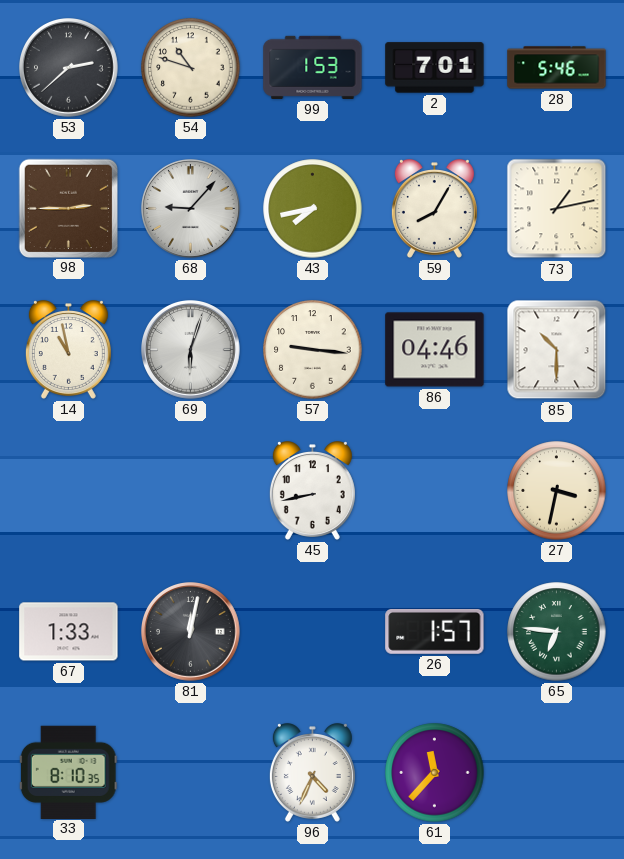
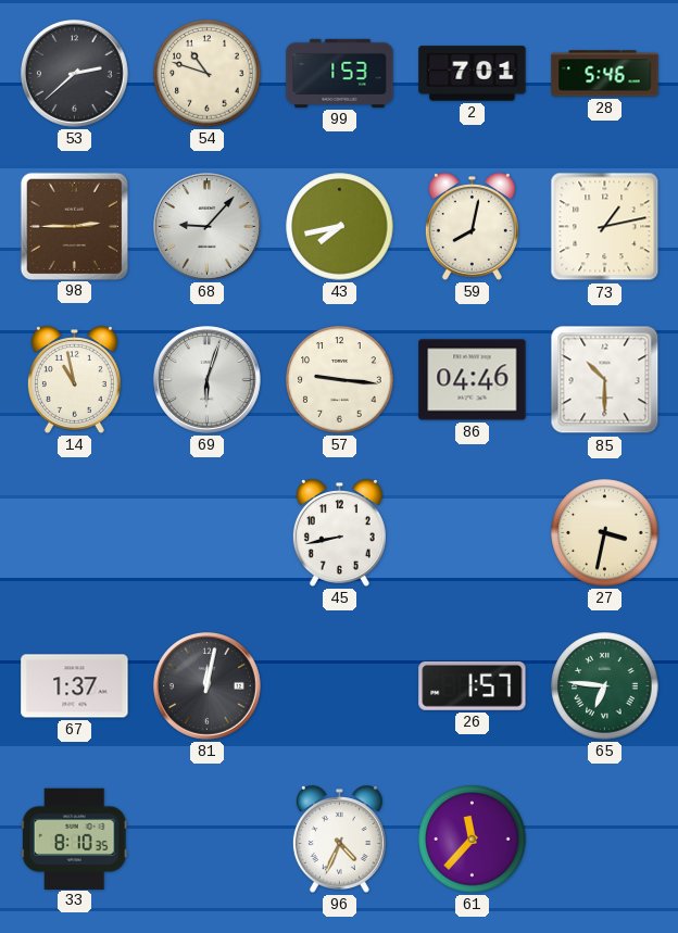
59: 8:05 -> 8:02 (472, 227)
67: 1:33 -> 1:37 (75, 686)
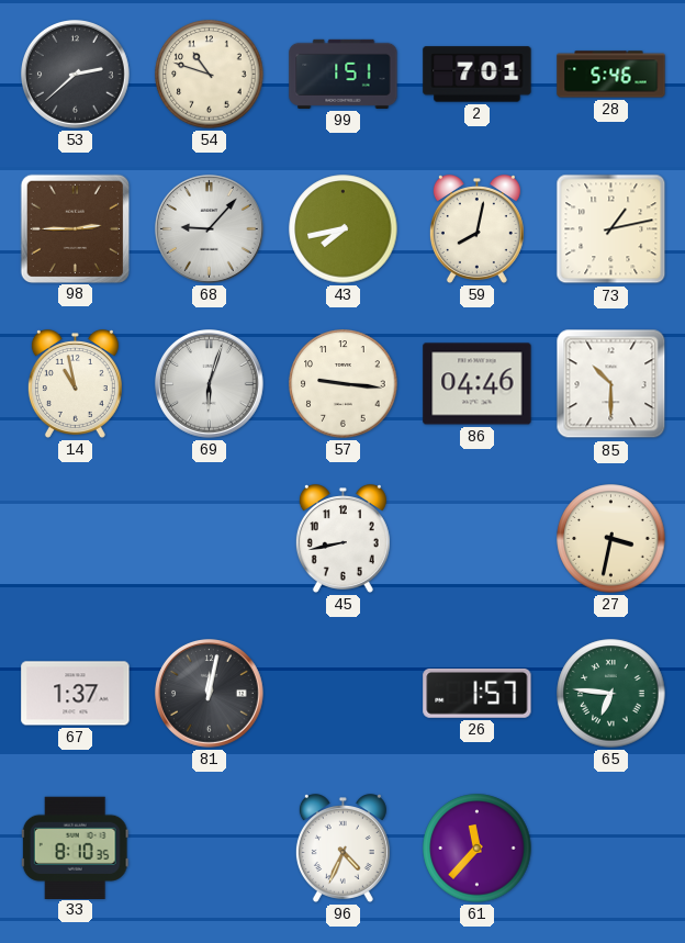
99: 1:53 -> 1:51 (344, 74)
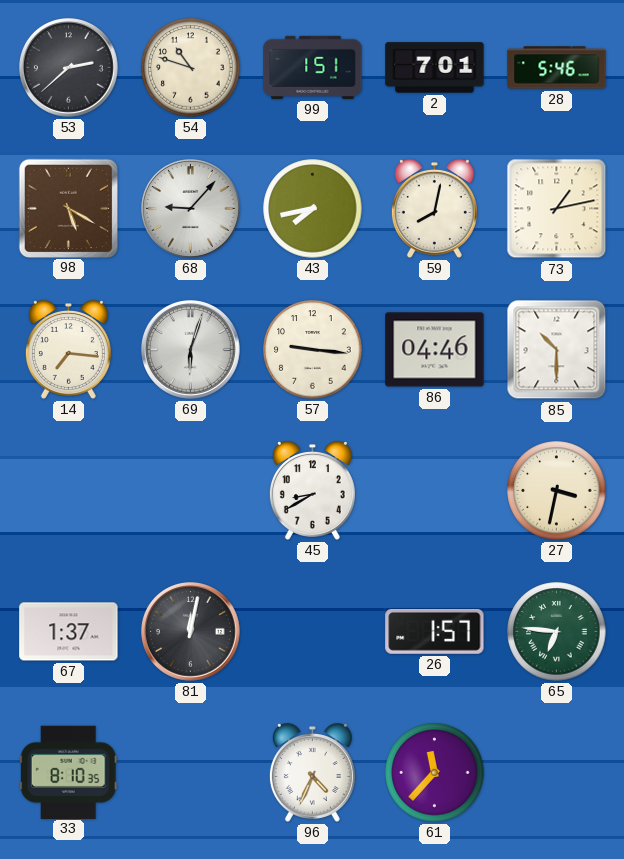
98: 2:45 -> 5:20 (68, 208)
14: 10:58 -> 7:16 (68, 350)
45: 8:43 -> 8:40 (312, 491)
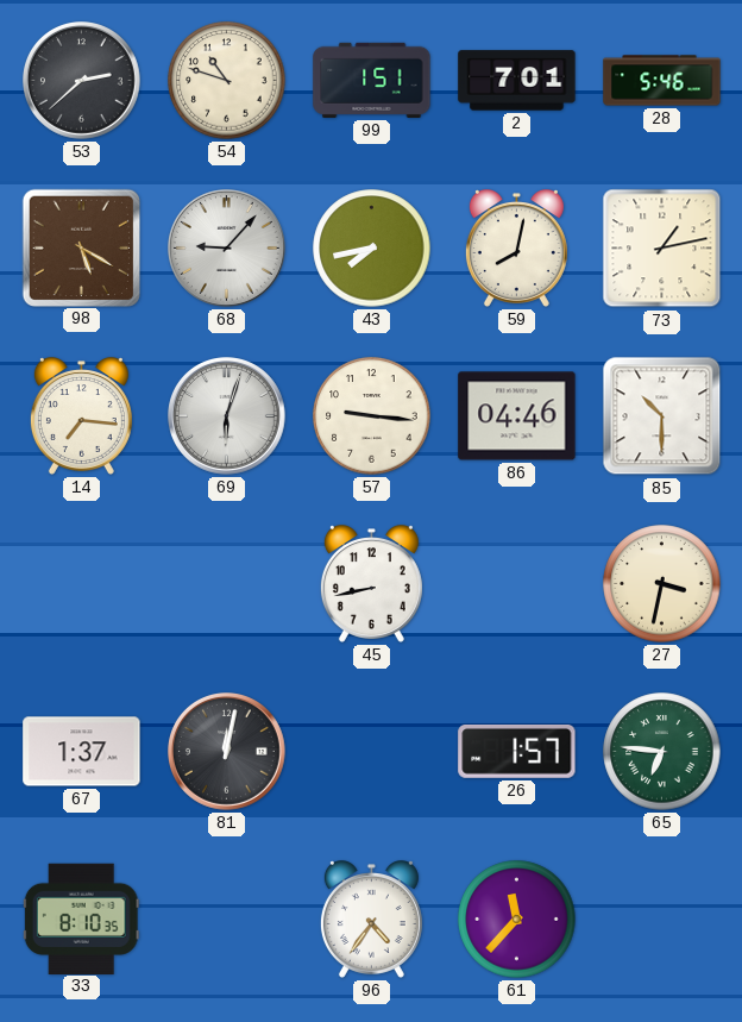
45: 8:40 -> 8:43 (371, 584)
96: 4:34 -> 4:36 (371, 920)
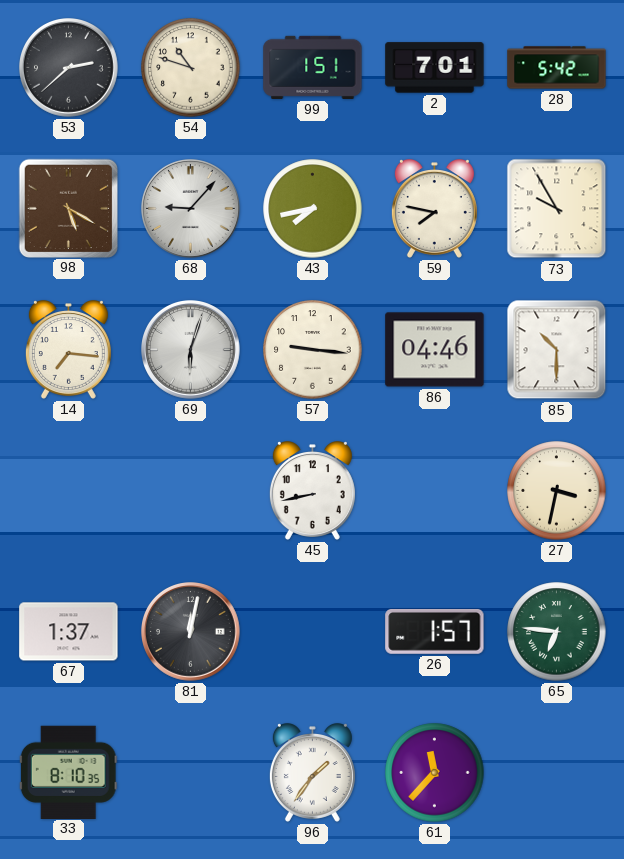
28: 5:46 -> 5:42 (557, 68)
59: 8:02 -> 7:47 (434, 209)
73: 1:13 -> 9:55 (557, 209)
96: 4:36 -> 1:36 (312, 773)
